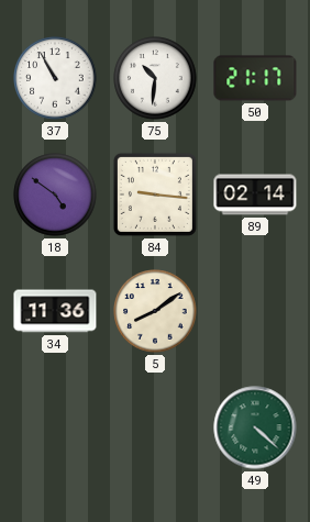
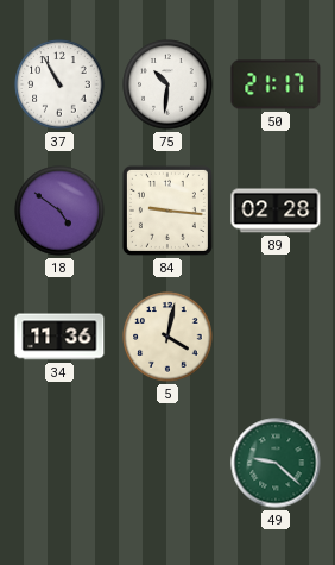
89: 02:14 -> 02:28 (276, 211)
5: 8:09 -> 4:02 (167, 337)
49: 4:22 -> 9:22 (276, 463)
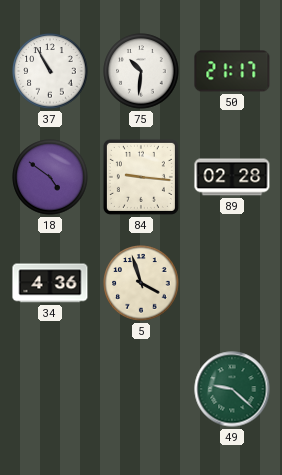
34: 11:36 -> 4:36 (50, 283)
5: 4:02 -> 3:57 (141, 283)
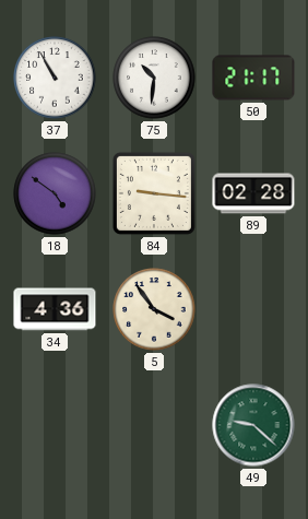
5: 3:57 -> 3:54 (154, 309)
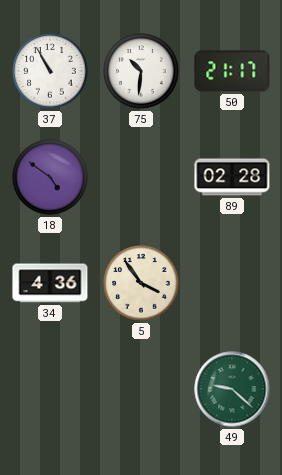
84: 9:16 -> none (154, 193)
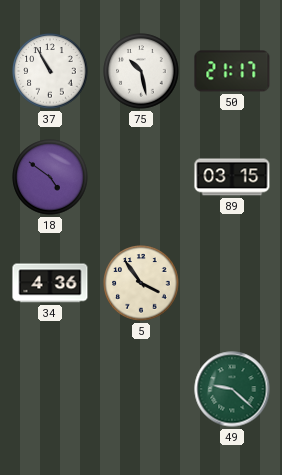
75: 10:31 -> 10:28 (141, 71)
89: 02:28 -> 03:15 (232, 177)
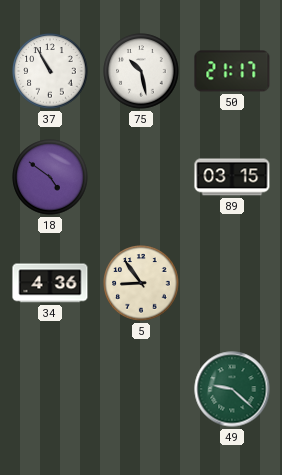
5: 3:54 -> 8:54 (141, 283)
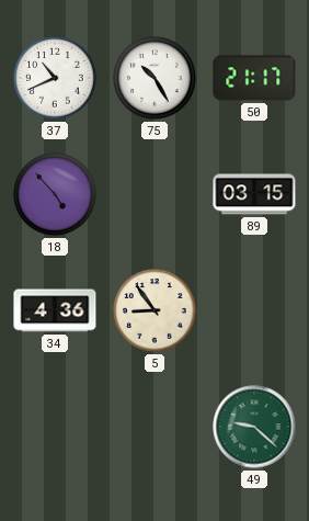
37: 10:55 -> 10:41 (55, 78)
75: 10:28 -> 10:25 (154, 78)
18: 4:51 -> 4:53 (55, 194)
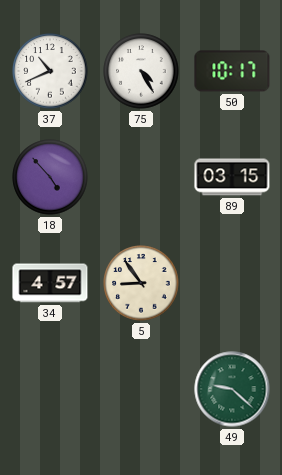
75: 10:25 -> 4:25 (141, 71)
50: 21:17 -> 10:17 (232, 71)
34: 4:36 -> 4:57 (50, 283)
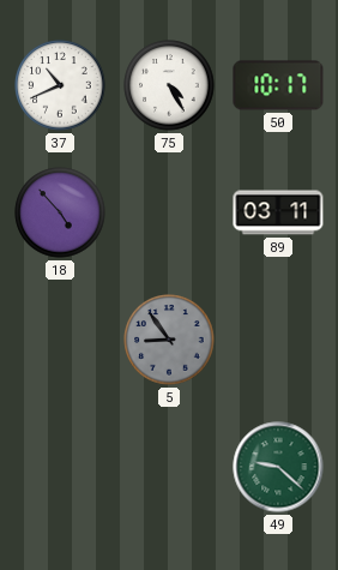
89: 03:15 -> 03:11 (278, 212)
34: 4:57 -> none (50, 283)
5 dial: cream -> grey (169, 340)
